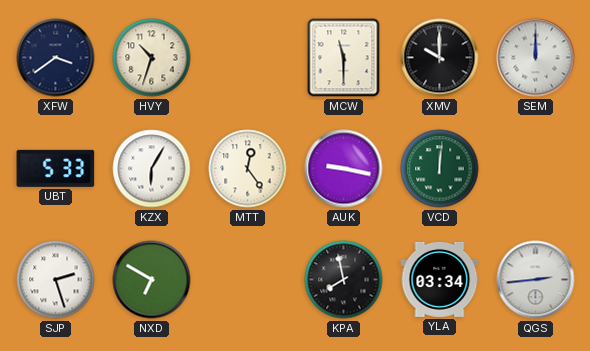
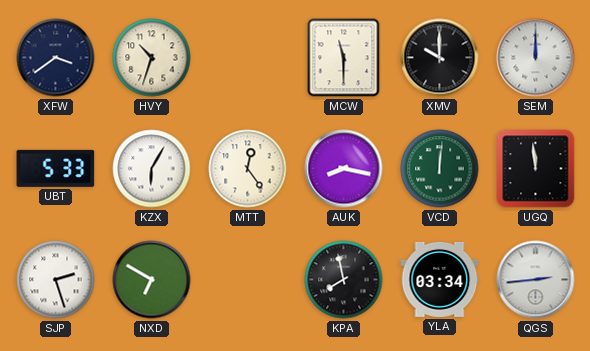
AUK: 9:17 -> 8:17 (344, 169)
UGQ: none -> 11:59 (536, 169)
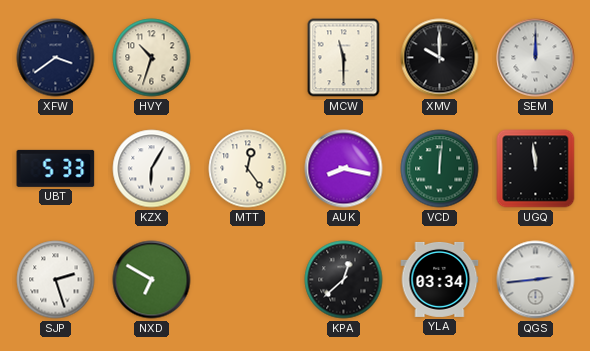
KPA: 7:58 -> 12:38 (344, 280)
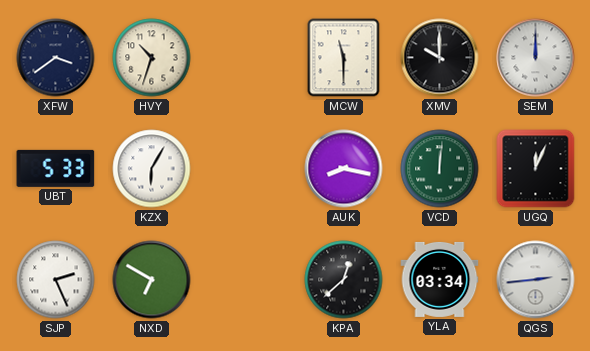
MTT: 12:24 -> none (248, 169)
UGQ: 11:59 -> 12:04 (536, 169)
SJP: 2:27 -> 2:26 (56, 280)
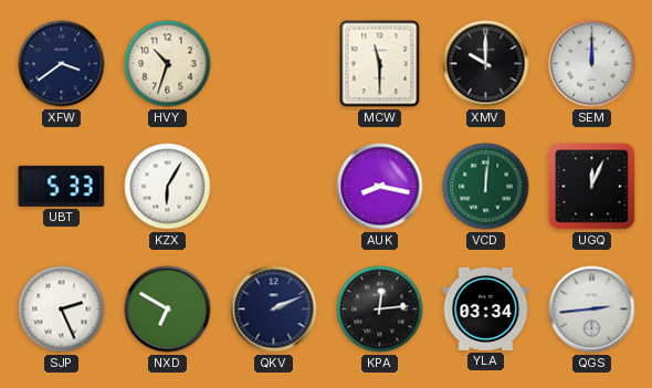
QKV: none -> 2:11 (274, 310)
KPA: 12:38 -> 12:14 (380, 310)
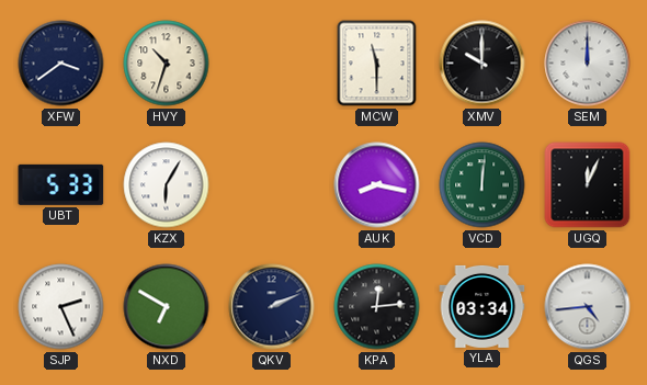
QGS: 2:44 -> 4:44 (588, 307)
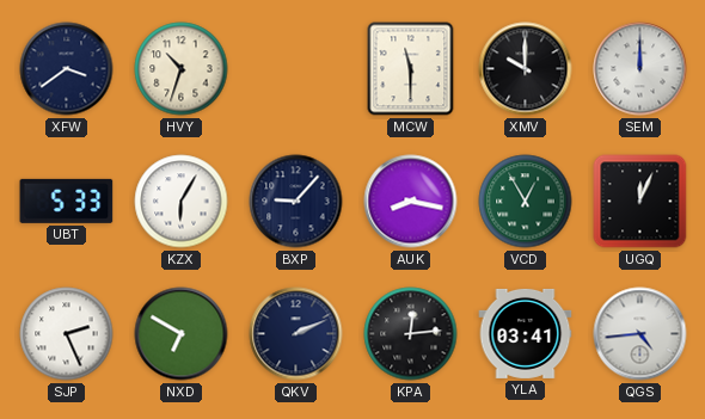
BXP: none -> 9:07 (296, 202)
VCD: 12:01 -> 12:55 (526, 202)
YLA: 03:34 -> 03:41 (526, 333)
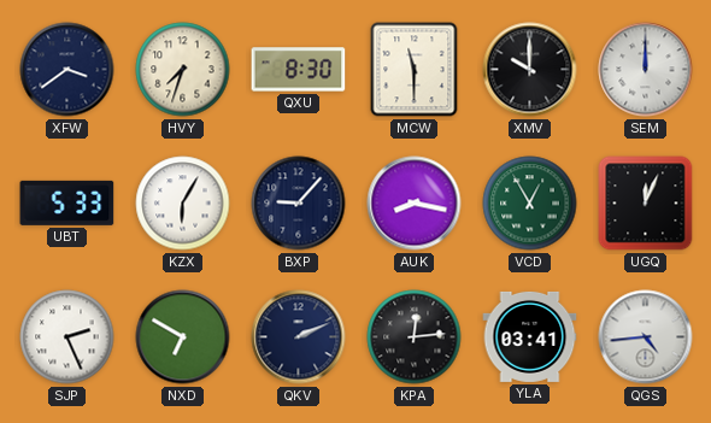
HVY: 10:33 -> 7:33 (183, 70)
QXU: none -> 8:30 (299, 70)
